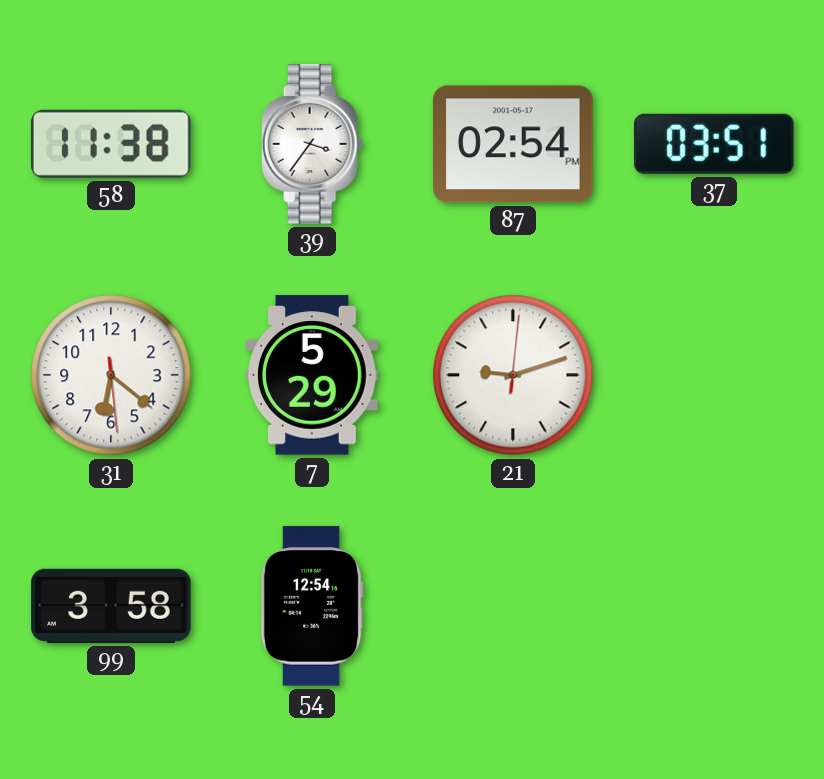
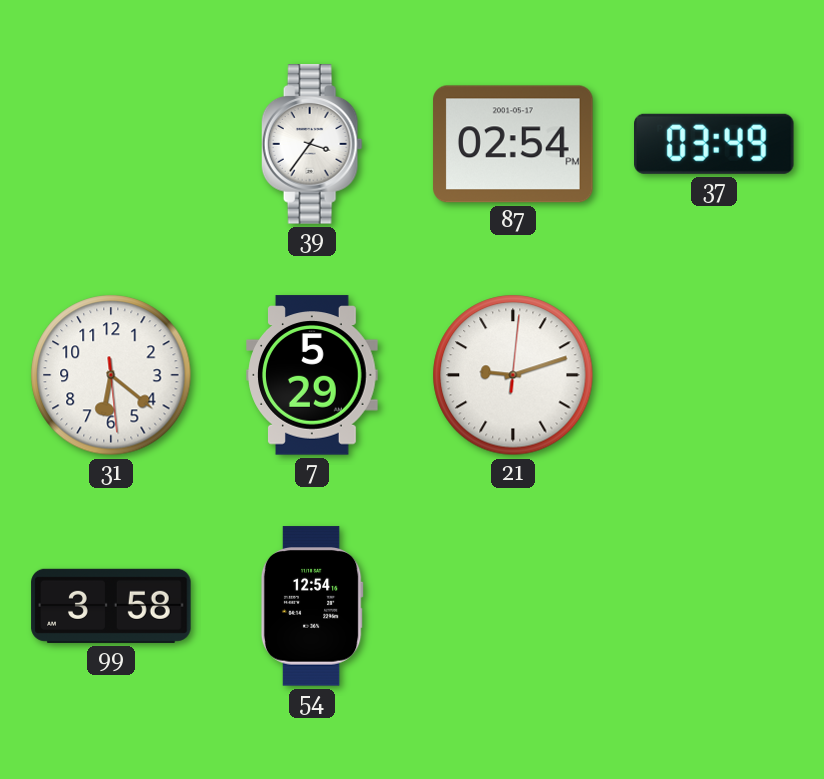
58: 11:38 -> none (112, 144)
37: 03:51 -> 03:49 (715, 144)
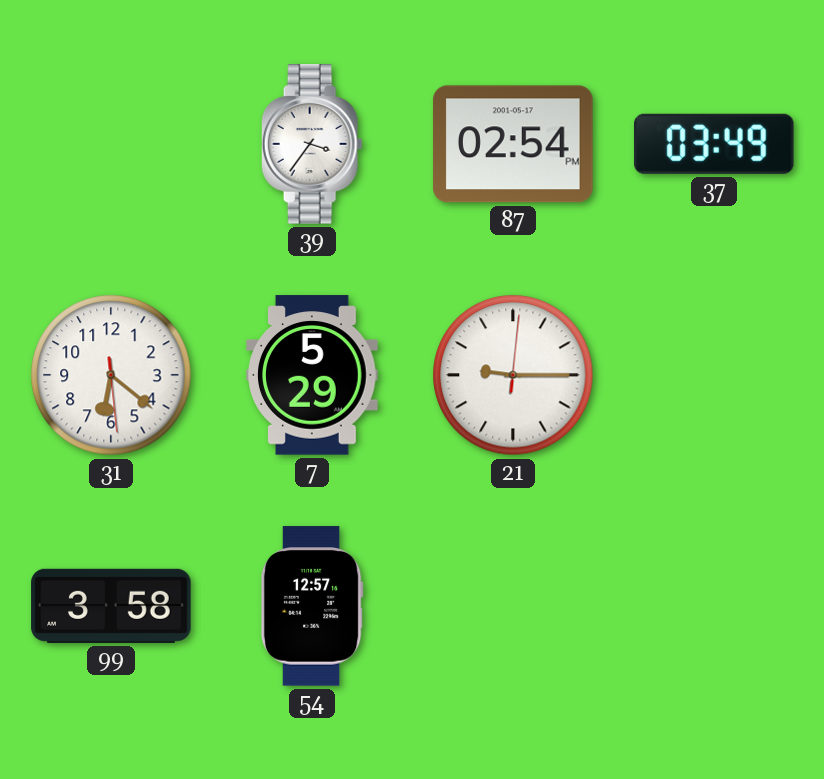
21: 9:12 -> 9:15 (513, 375)
54: 12:54 -> 12:57 (312, 606)
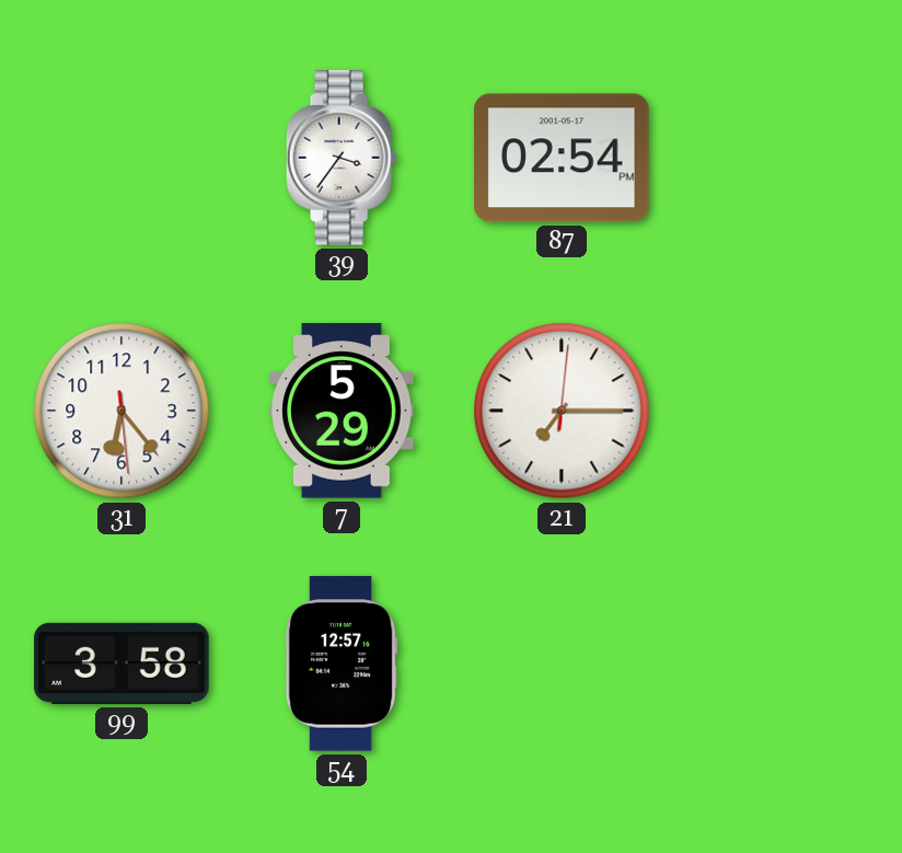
37: 03:49 -> none (715, 144)
31: 6:21 -> 6:23 (122, 411)
21: 9:15 -> 7:15 (562, 411)
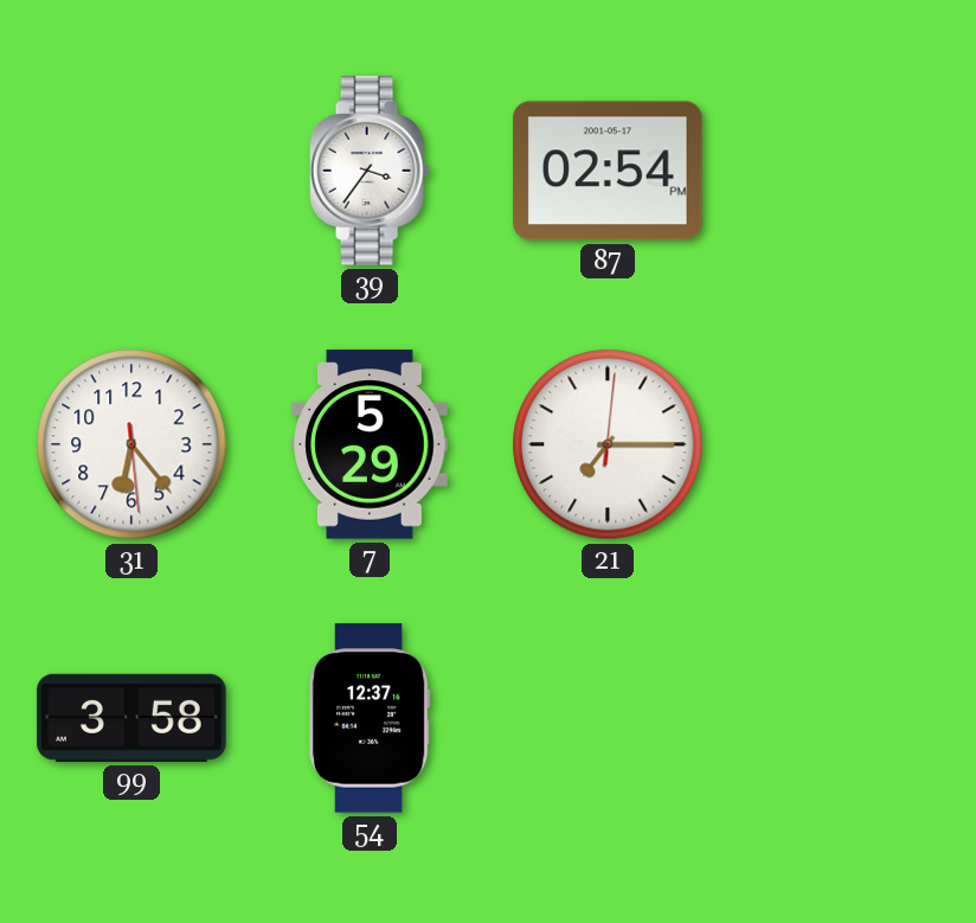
54: 12:57 -> 12:37 (370, 718)
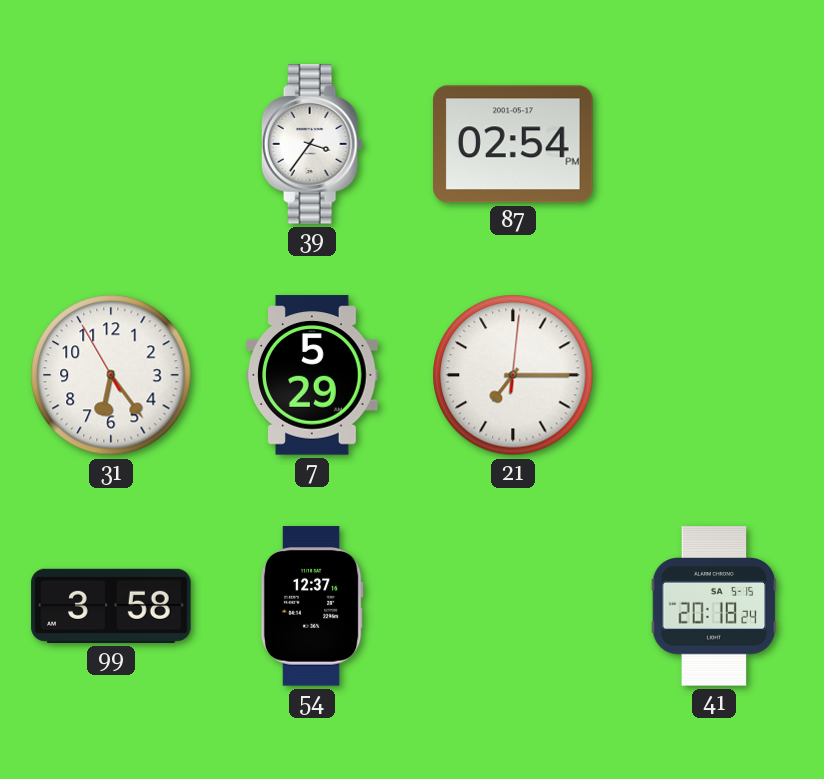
31: 6:23:29 -> 6:23:55 (111, 375)
41: none -> 20:18 (714, 606)
